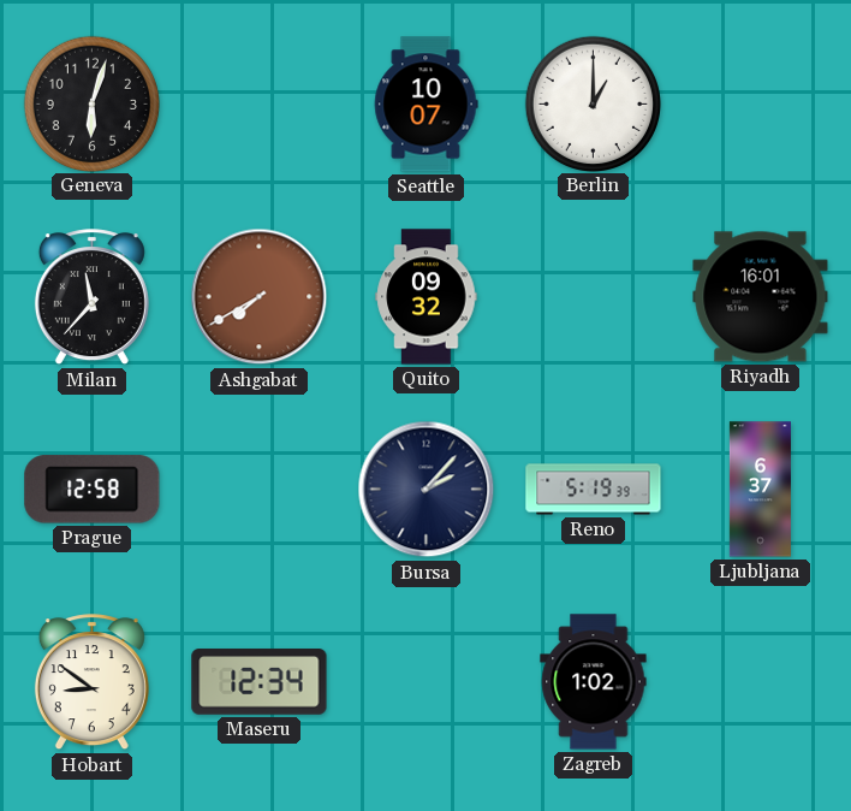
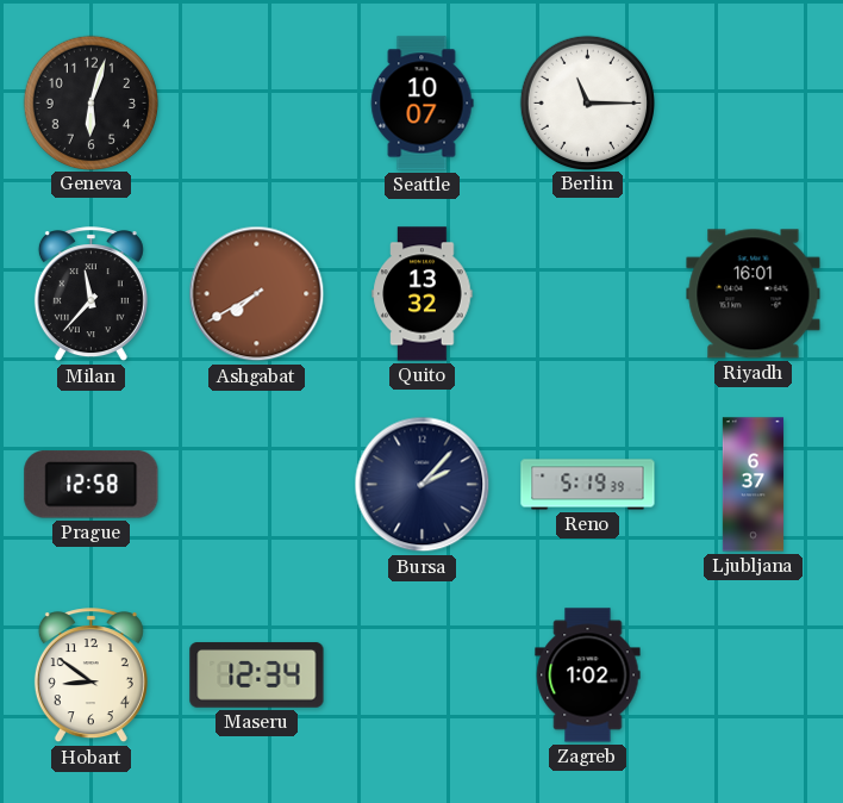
Berlin: 1:00 -> 11:15 (587, 102)
Quito: 09:32 -> 13:32 (423, 294)
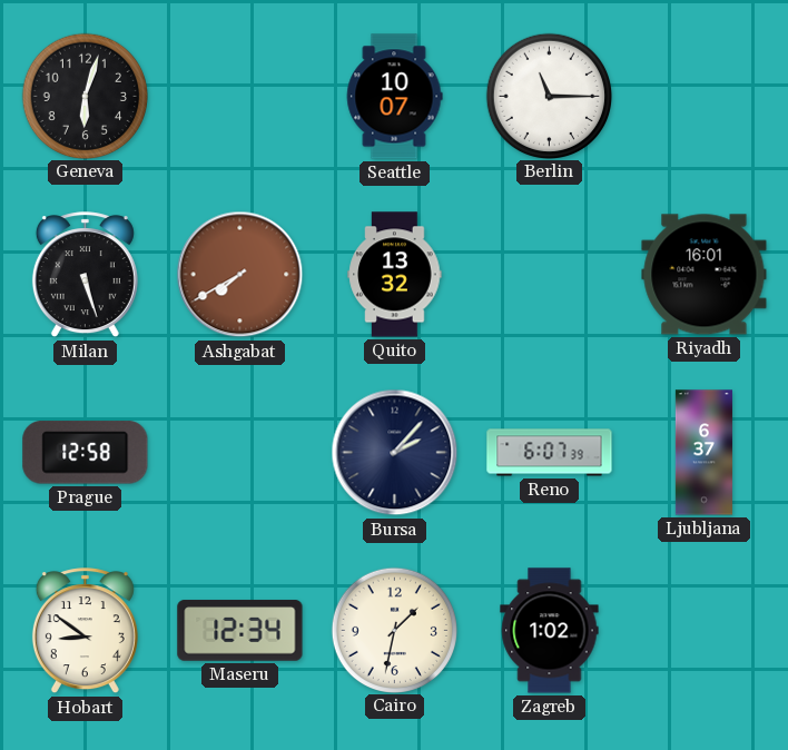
Milan: 11:37 -> 5:27 (85, 275)
Reno: 5:19 -> 6:07 (550, 453)
Cairo: none -> 1:32 (394, 630)
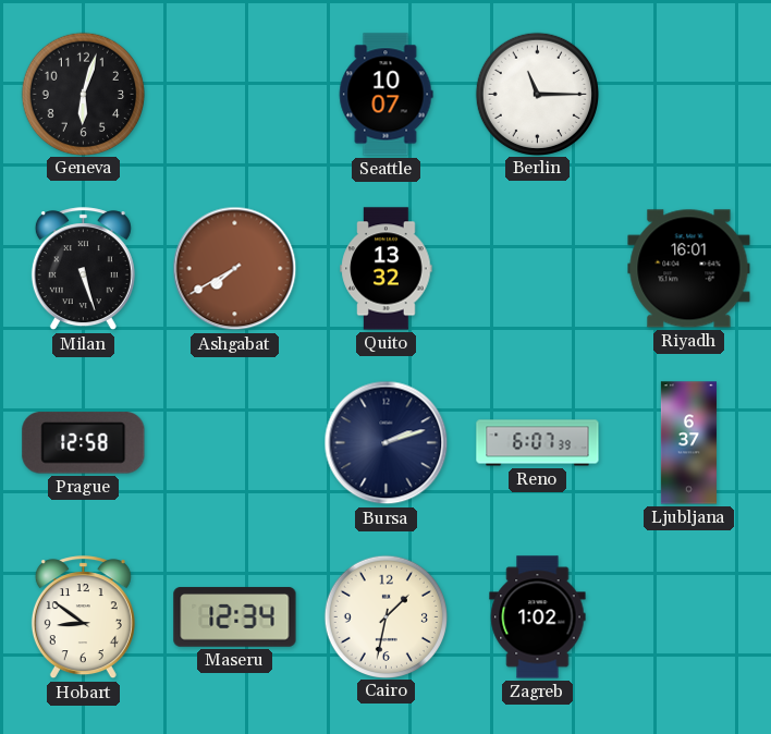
Bursa: 2:07 -> 2:12 (387, 443)
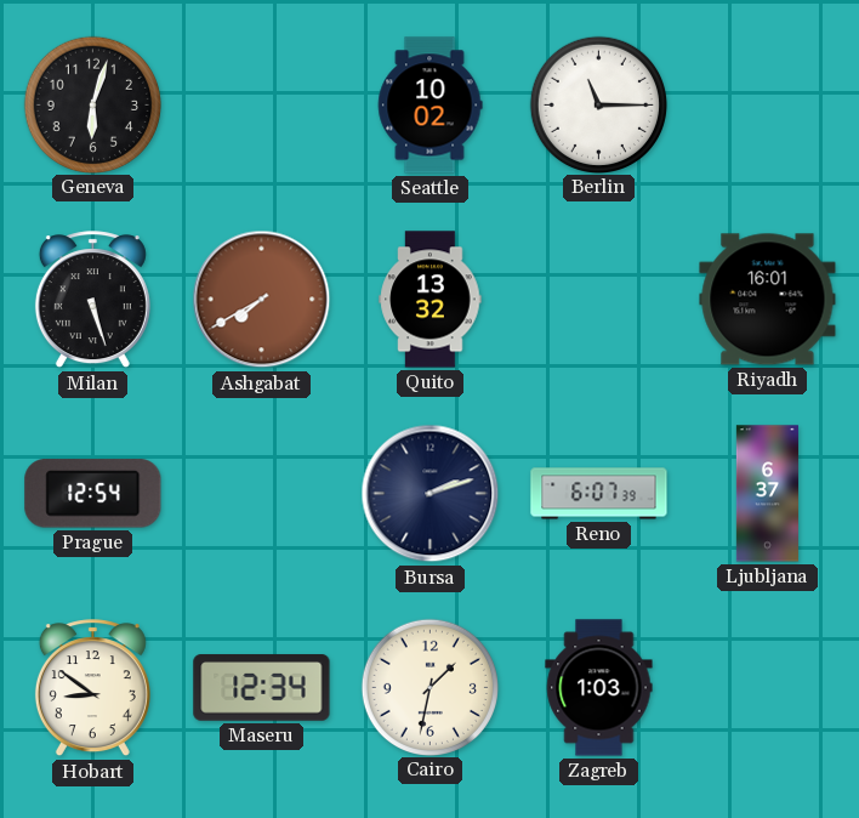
Seattle: 10:07 -> 10:02 (429, 106)
Prague: 12:58 -> 12:54 (93, 494)
Zagreb: 1:02 -> 1:03 (599, 688)
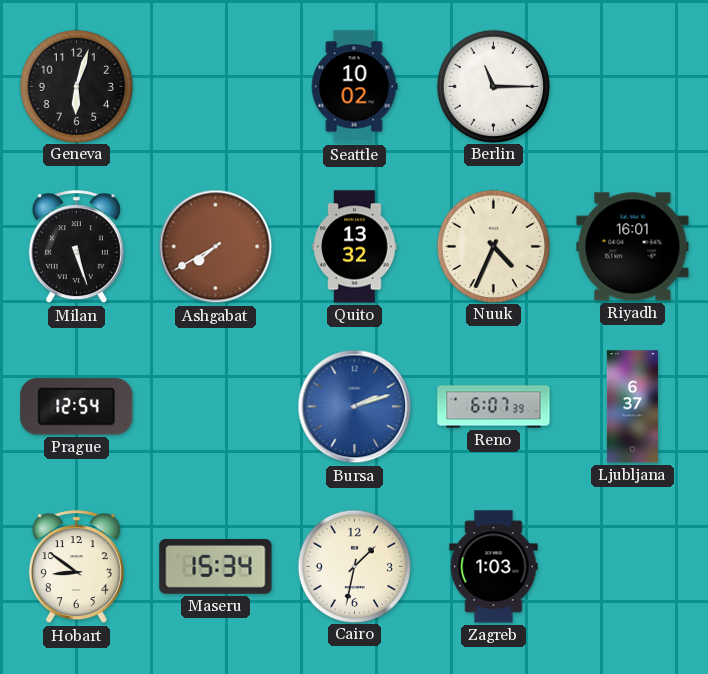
Nuuk: none -> 4:34 (493, 246)
Bursa dial: navy -> blue (355, 407)
Maseru: 12:34 -> 15:34 (216, 567)
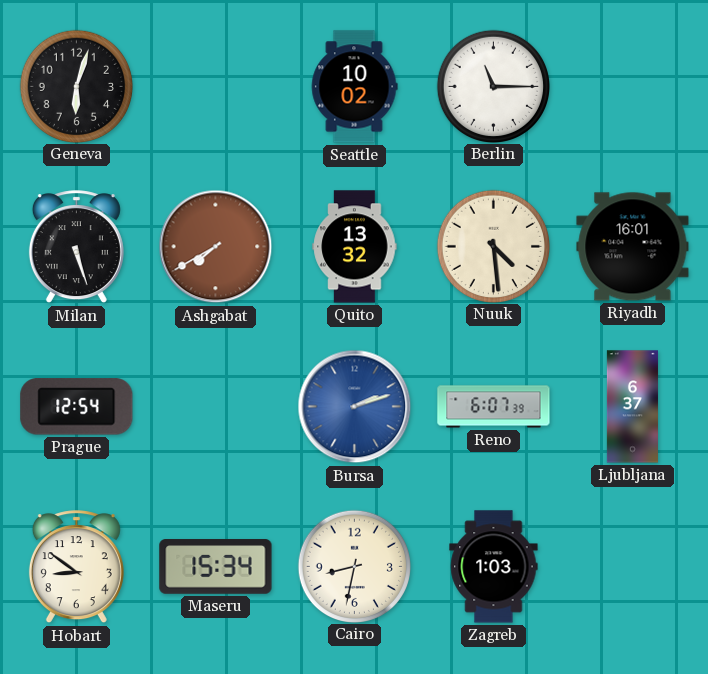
Nuuk: 4:34 -> 4:29 (493, 246)
Cairo: 1:32 -> 8:32 (354, 566)
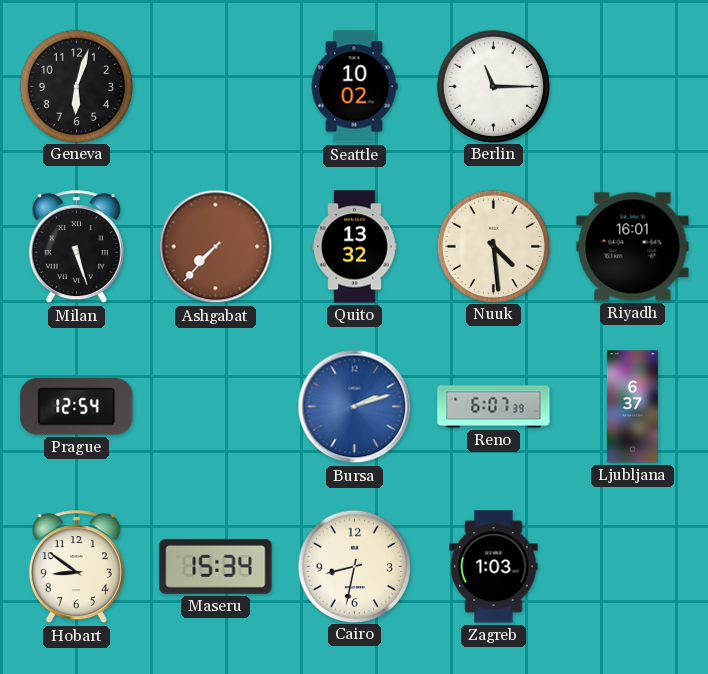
Ashgabat: 7:40 -> 7:37 (216, 247)
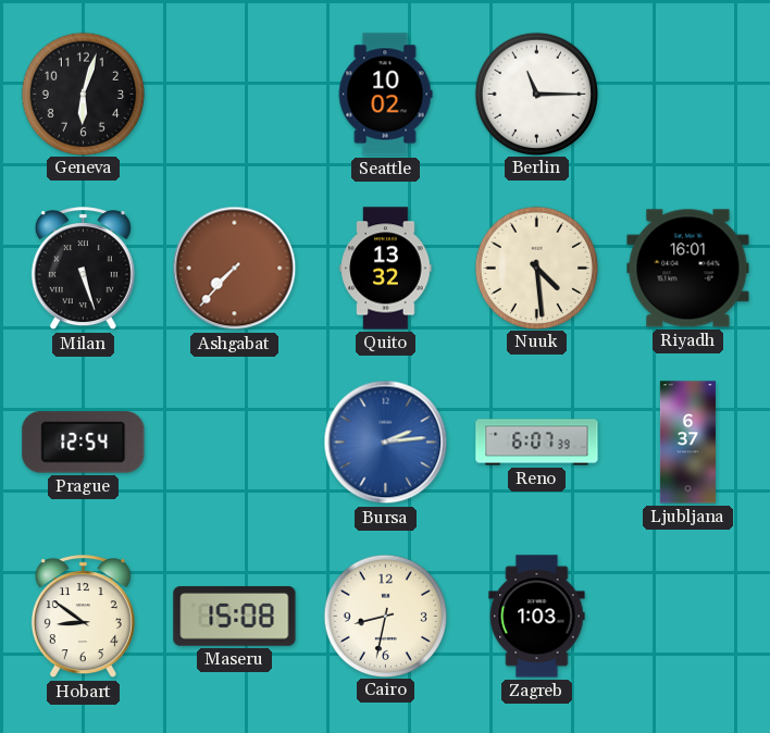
Bursa: 2:12 -> 2:14 (386, 443)
Maseru: 15:34 -> 15:08 (235, 617)
